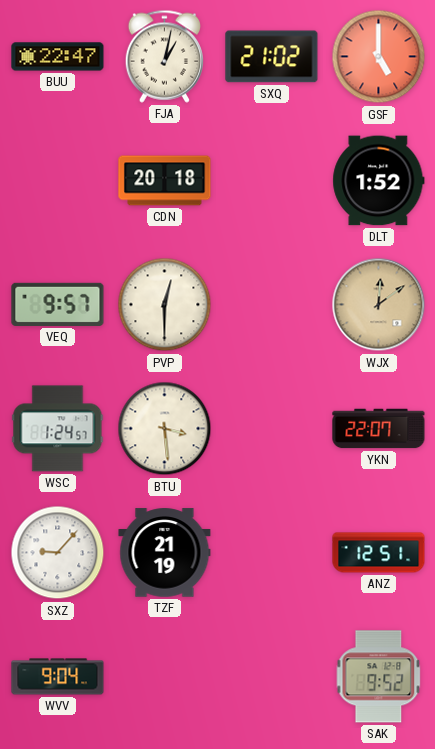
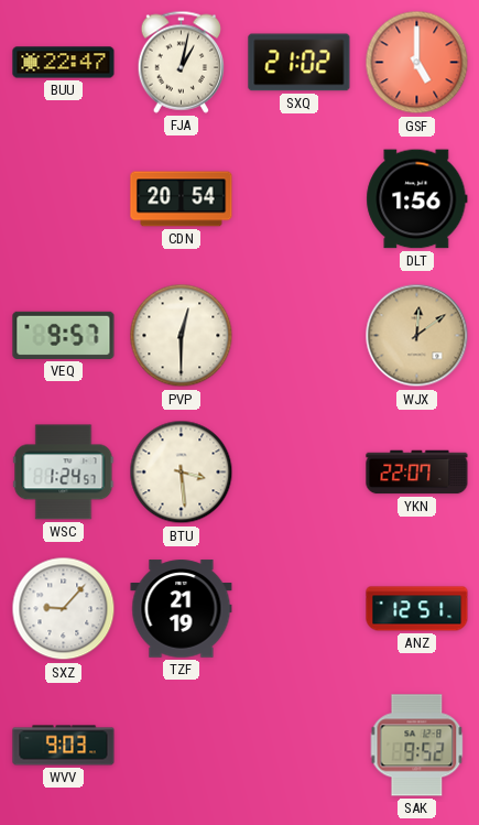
CDN: 20:18 -> 20:54 (182, 199)
DLT: 1:52 -> 1:56 (417, 199)
WVV: 9:04 -> 9:03 (64, 746)
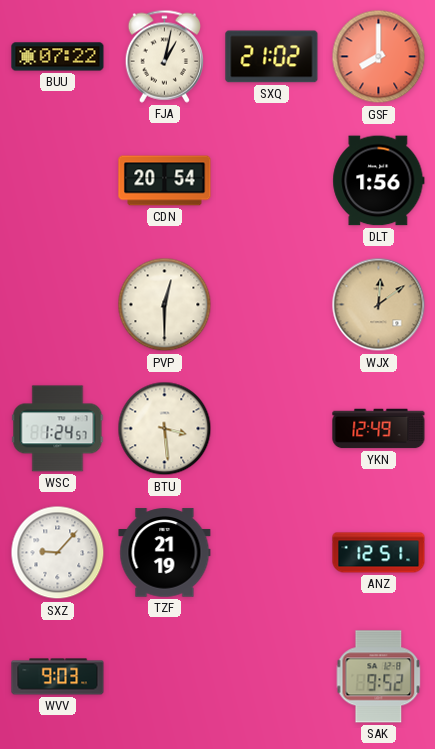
BUU: 22:47 -> 07:22 (58, 57)
GSF: 5:00 -> 8:00 (379, 57)
VEQ: 9:57 -> none (64, 335)
YKN: 22:07 -> 12:49 (379, 429)
